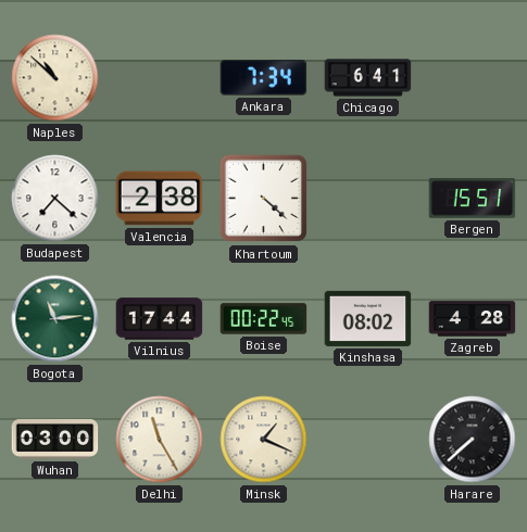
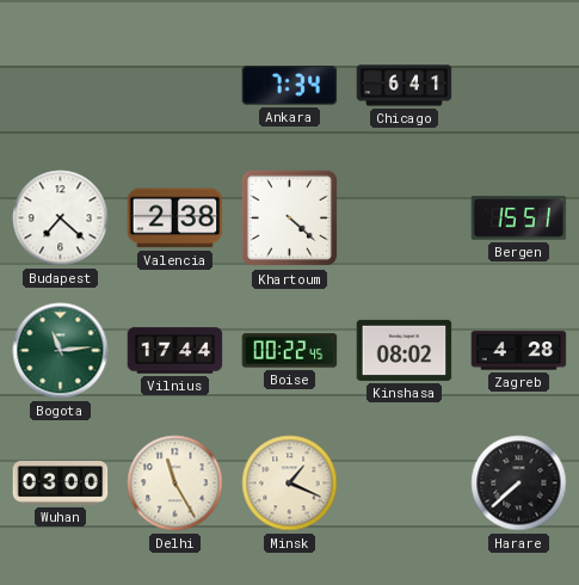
Naples: 10:52 -> none (55, 78)
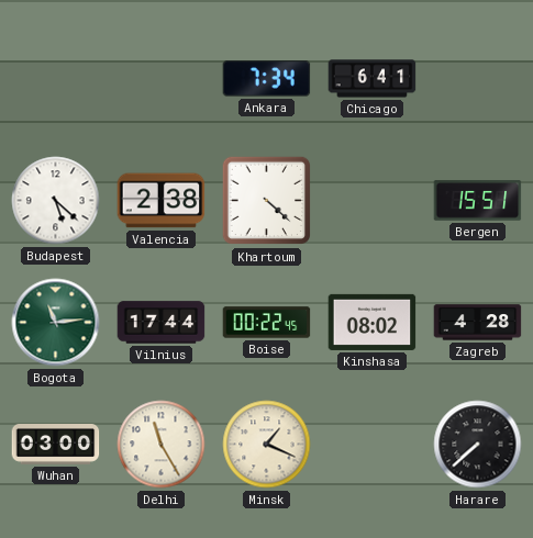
Budapest: 7:22 -> 5:22 (56, 201)
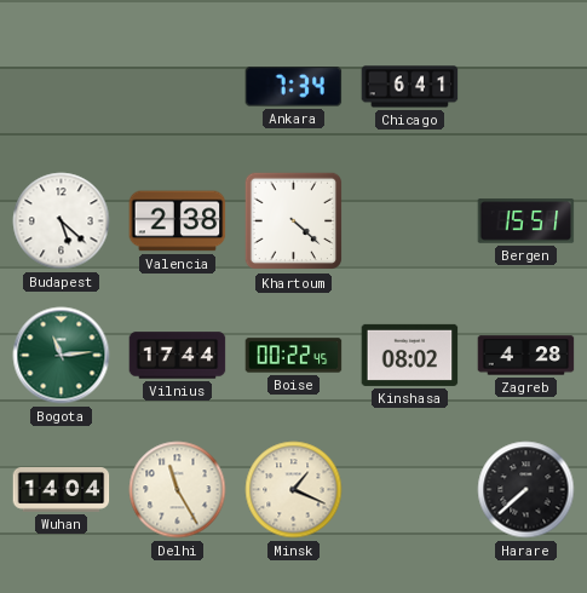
Wuhan: 03:00 -> 14:04 (62, 490)
